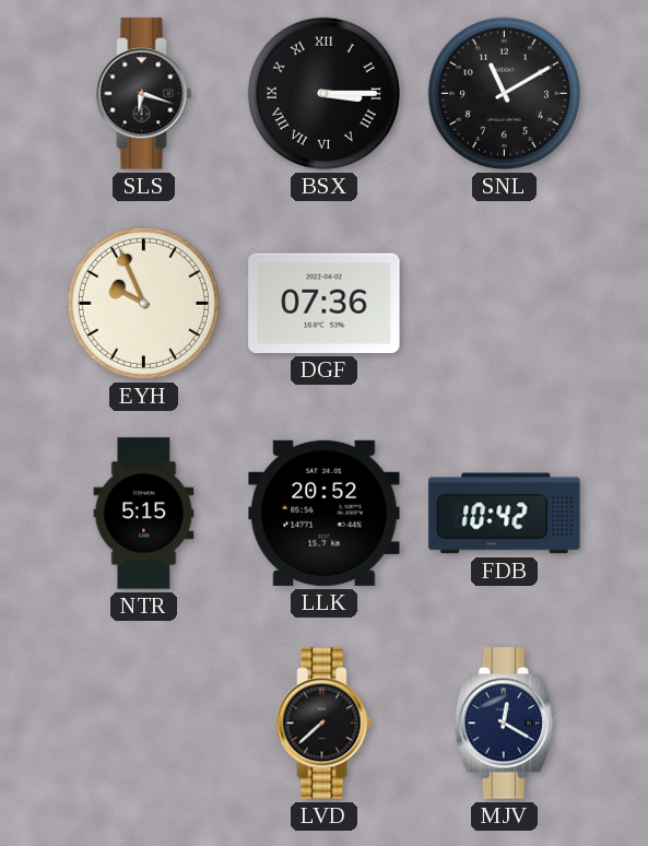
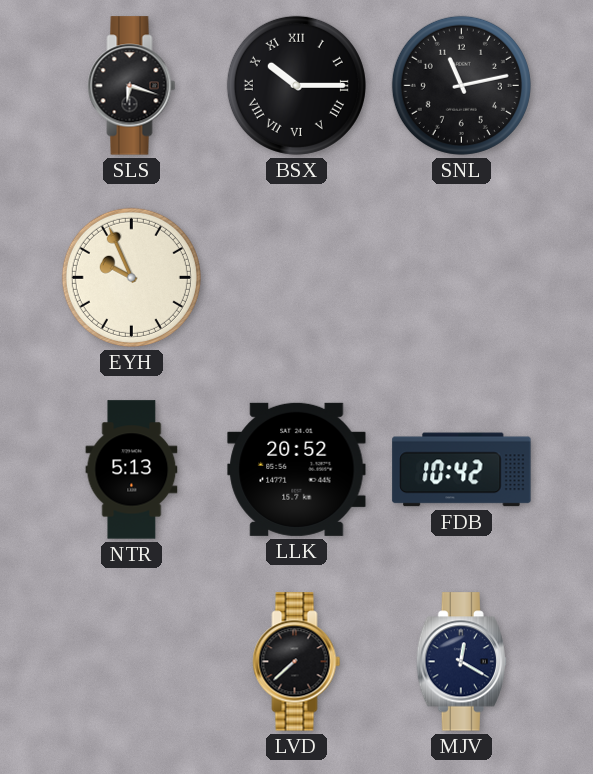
BSX: 3:15 -> 10:15 (296, 85)
SNL: 11:10 -> 11:13 (461, 85)
DGF: 07:36 -> none (325, 303)
NTR: 5:15 -> 5:13 (132, 470)
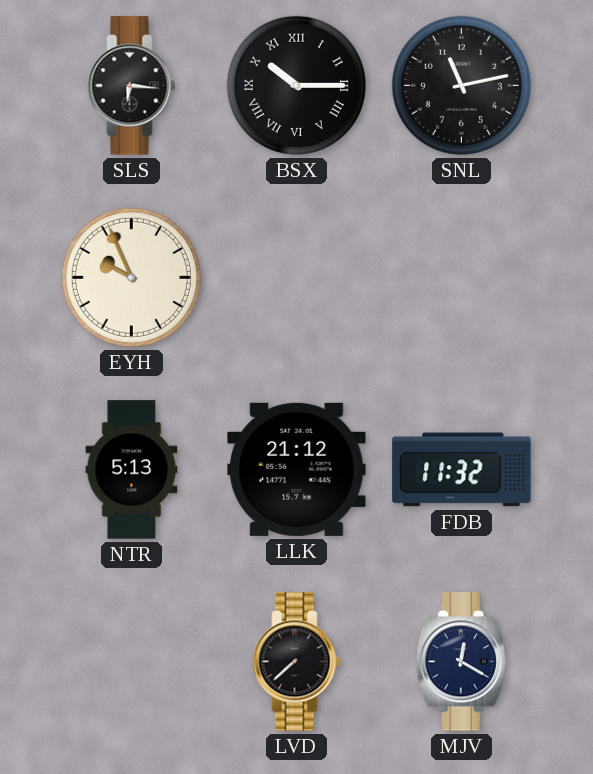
SLS: 6:18 -> 6:16 (132, 86)
LLK: 20:52 -> 21:12 (297, 469)
FDB: 10:42 -> 11:32 (462, 470)
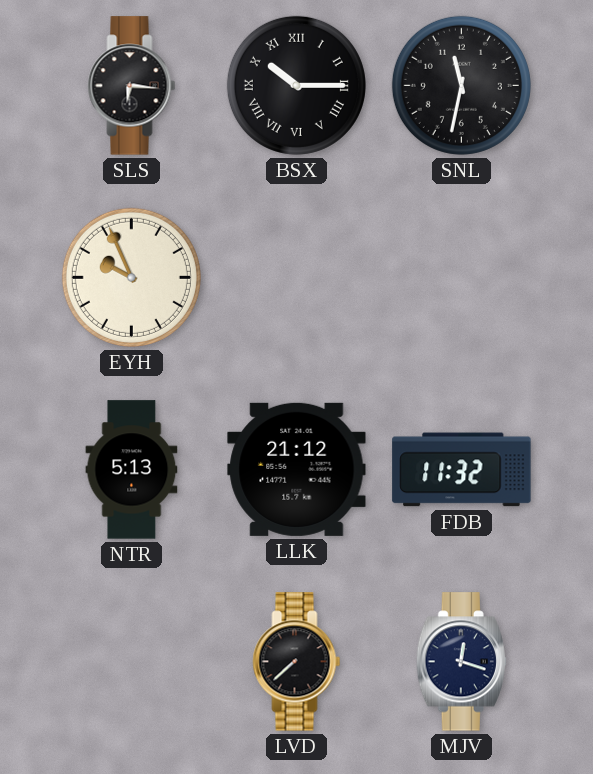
SNL: 11:13 -> 11:32 (461, 85)
MJV: 12:20 -> 12:18 (461, 662)
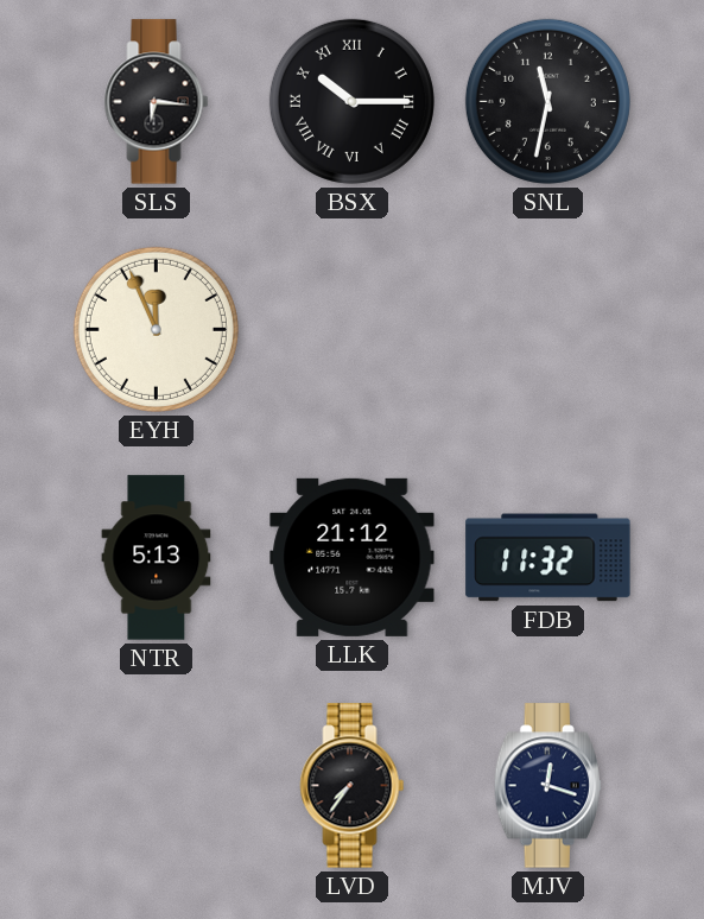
EYH: 9:56 -> 11:56 (156, 329)
LVD: 7:38 -> 7:36 (353, 786)
